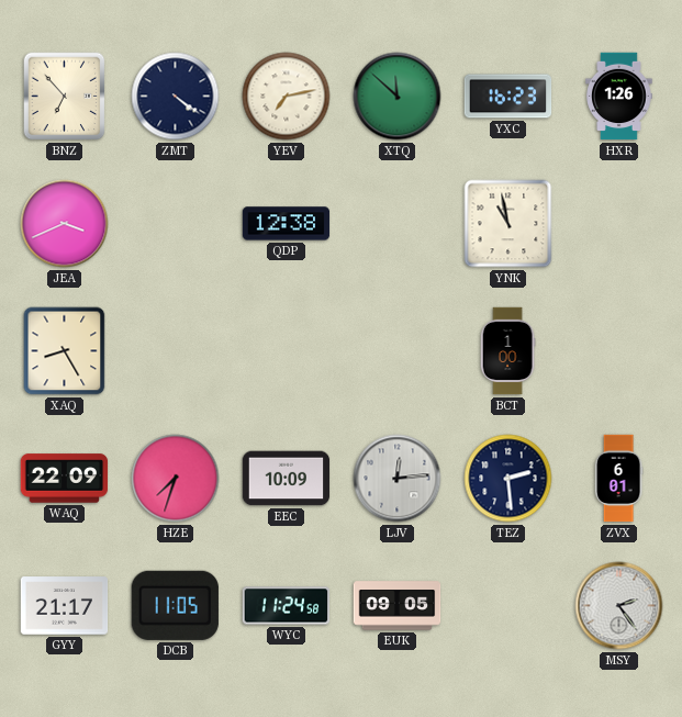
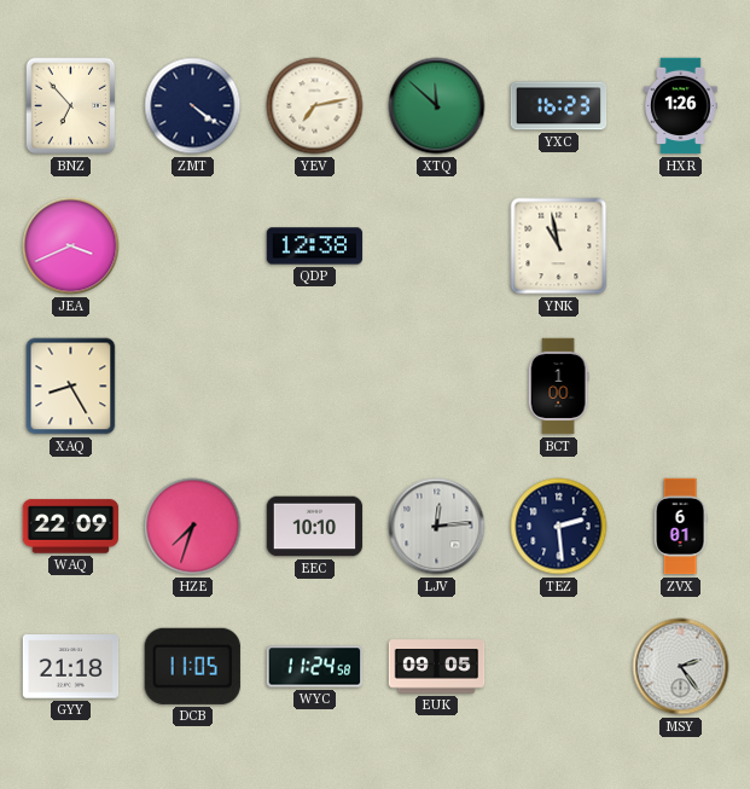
EEC: 10:09 -> 10:10 (315, 527)
GYY: 21:17 -> 21:18 (71, 667)
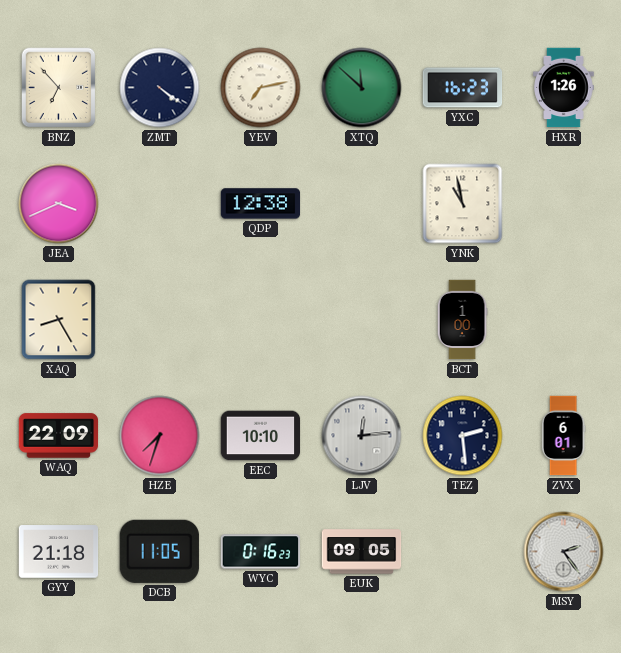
WYC: 11:24 -> 0:16 (261, 552)
